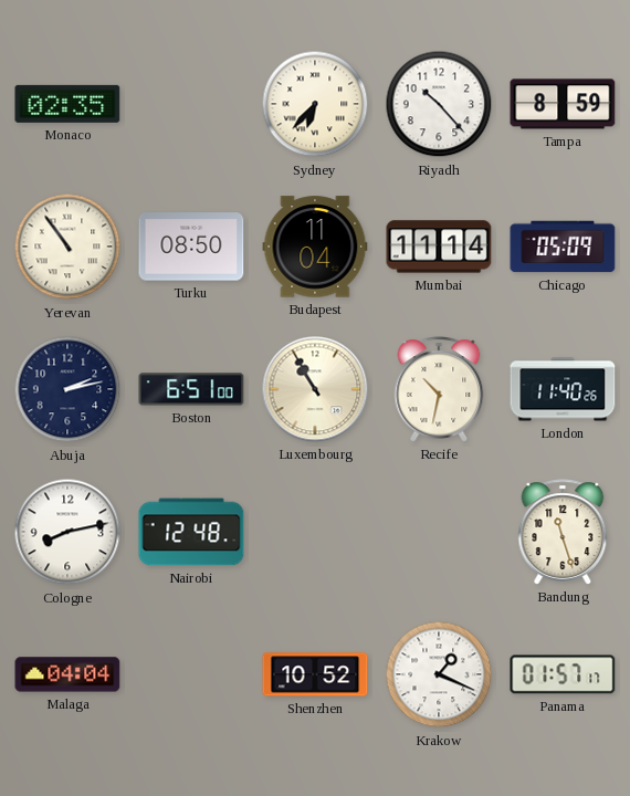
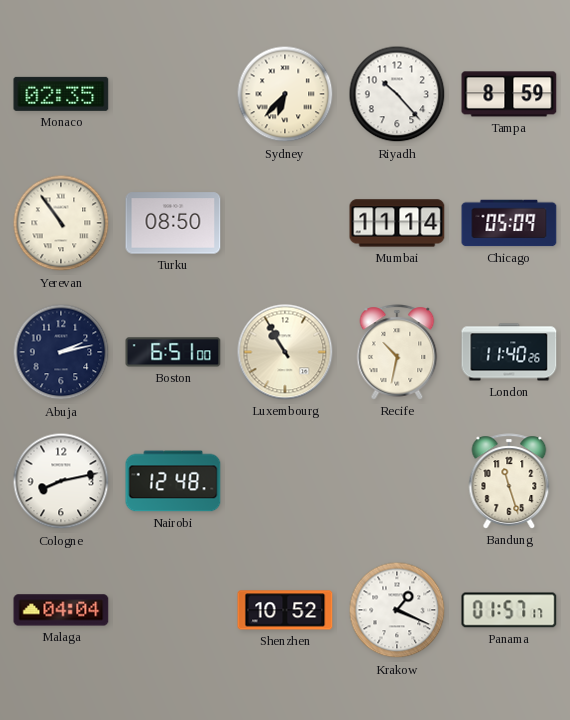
Budapest: 11:04 -> none (315, 247)
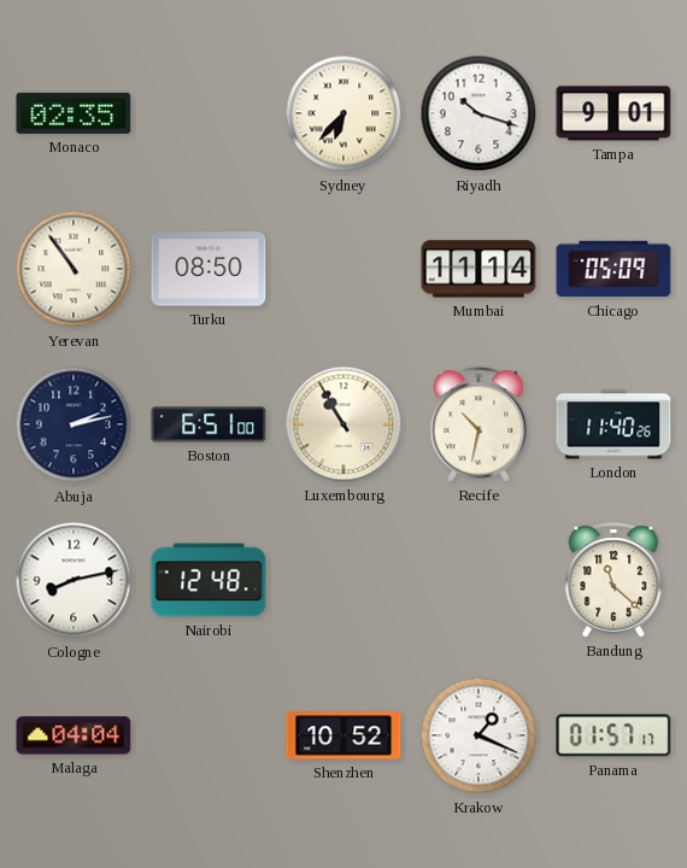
Riyadh: 10:23 -> 10:18 (478, 113)
Tampa: 8:59 -> 9:01 (613, 113)
Bandung: 11:27 -> 11:22 (613, 580)
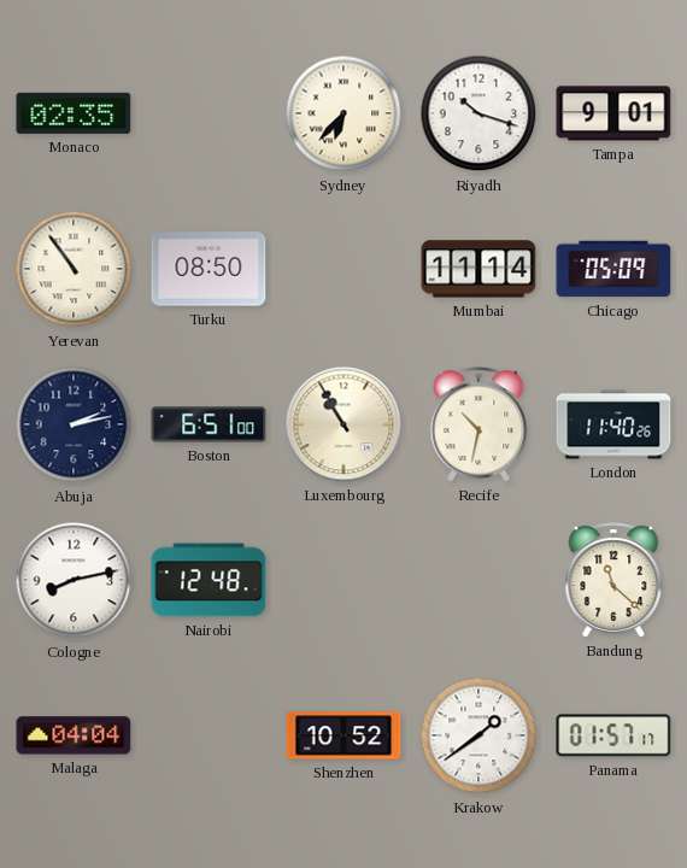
Krakow: 1:19 -> 1:39 (478, 735)
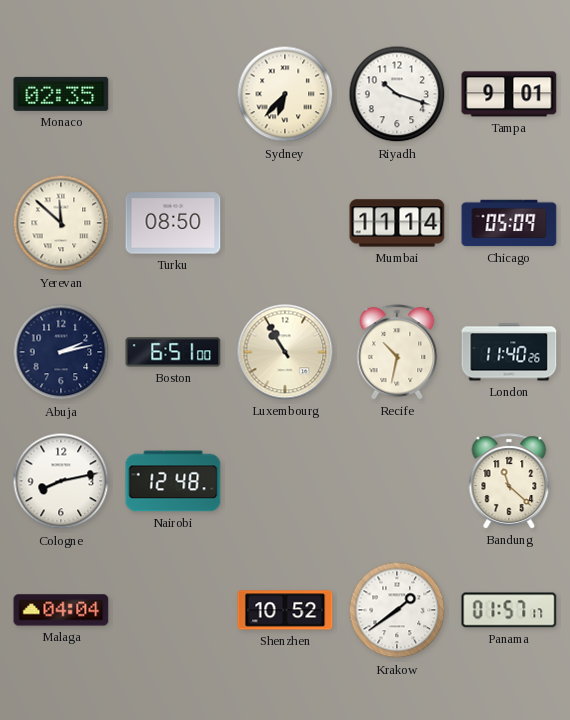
Yerevan: 10:54 -> 11:52 (61, 223)
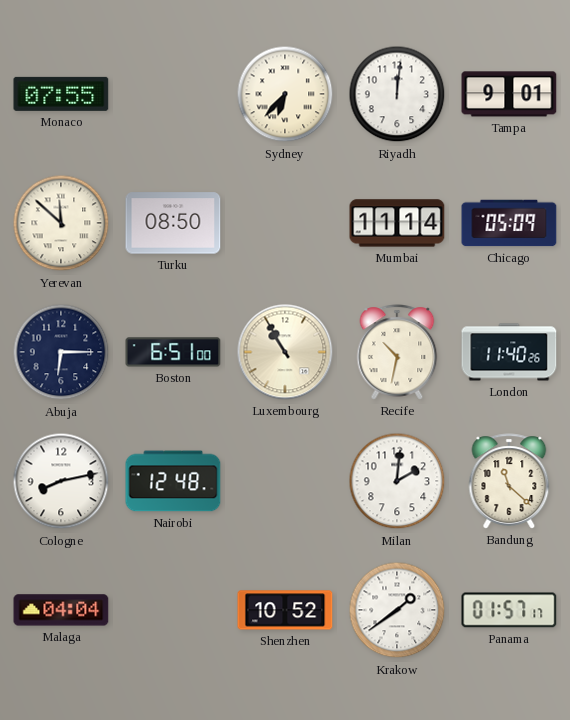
Monaco: 02:35 -> 07:55 (61, 94)
Riyadh: 10:18 -> 12:01 (397, 94)
Abuja: 2:13 -> 6:15 (61, 352)
Milan: none -> 2:01 (397, 481)
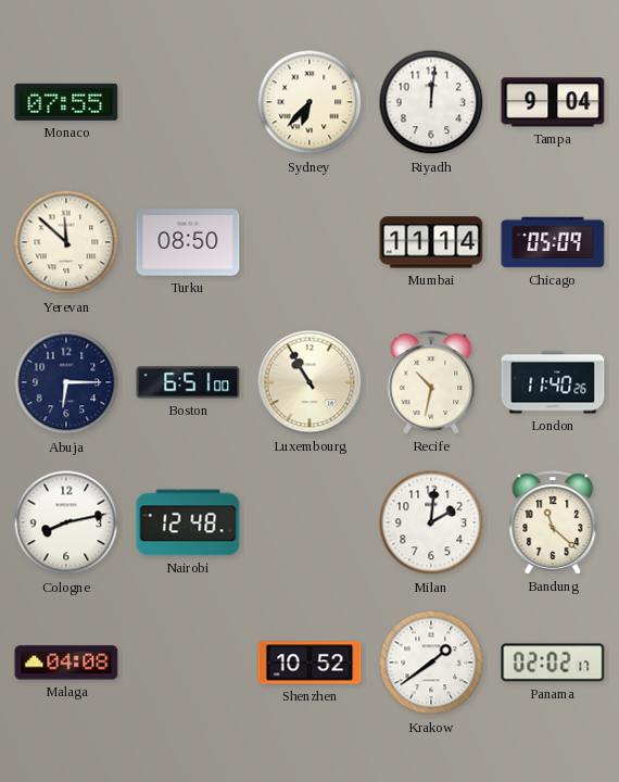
Tampa: 9:01 -> 9:04 (553, 102)
Malaga: 04:04 -> 04:08 (66, 663)
Panama: 01:57 -> 02:02 (553, 663)
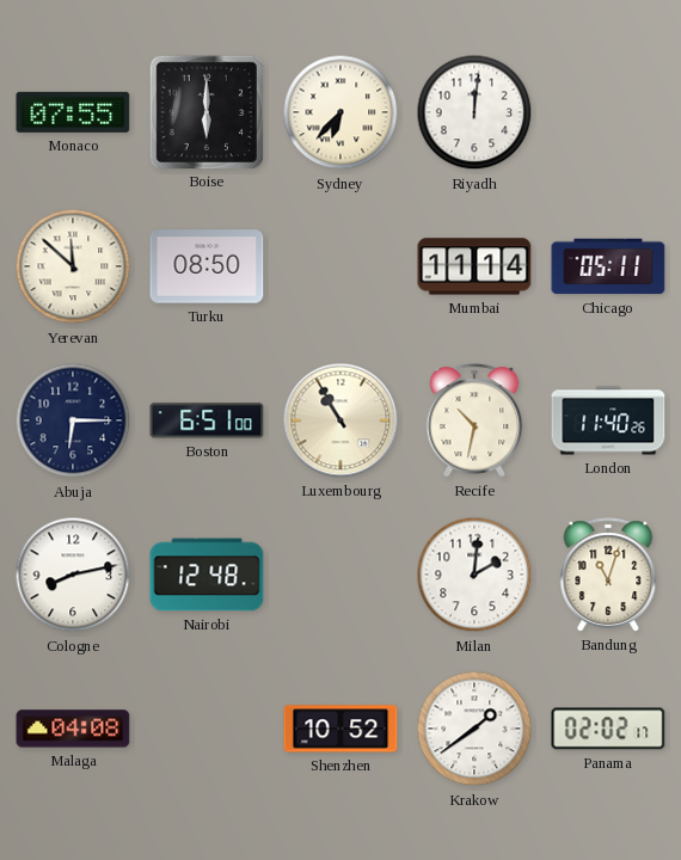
Boise: none -> 6:00 (205, 111)
Tampa: 9:04 -> none (553, 102)
Chicago: 05:09 -> 05:11 (608, 266)
Bandung: 11:22 -> 11:03 (608, 575)
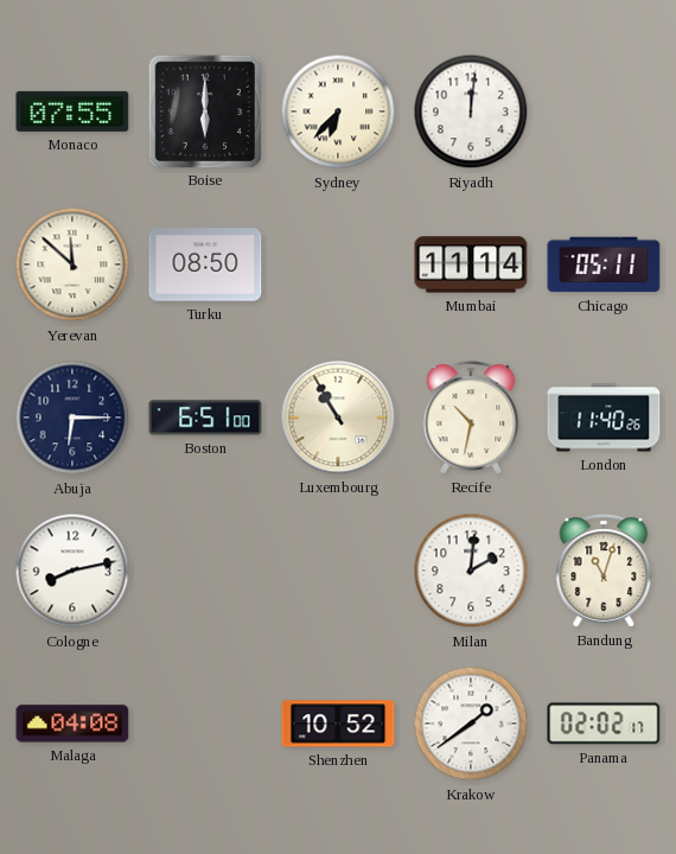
Nairobi: 12:48 -> none (207, 575)
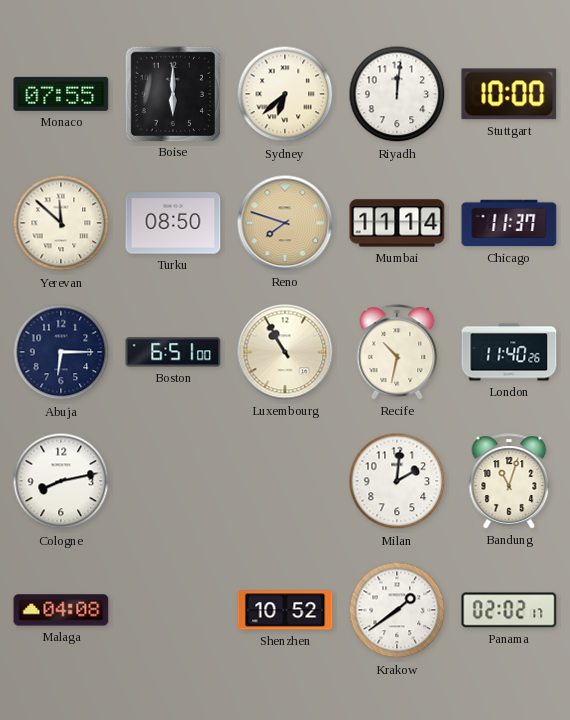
Sydney: 6:37 -> 6:38 (285, 94)
Stuttgart: none -> 10:00 (509, 94)
Reno: none -> 7:48 (285, 223)
Chicago: 05:11 -> 11:37 (509, 223)
